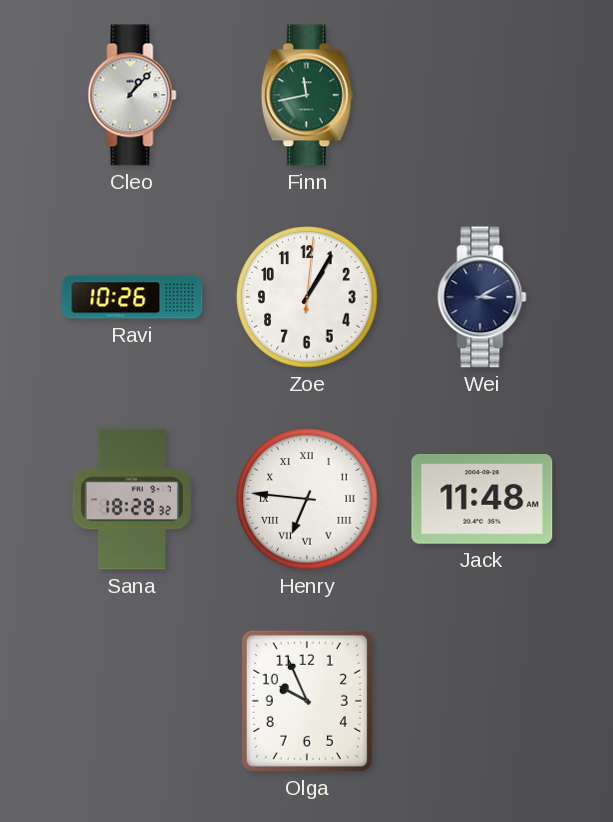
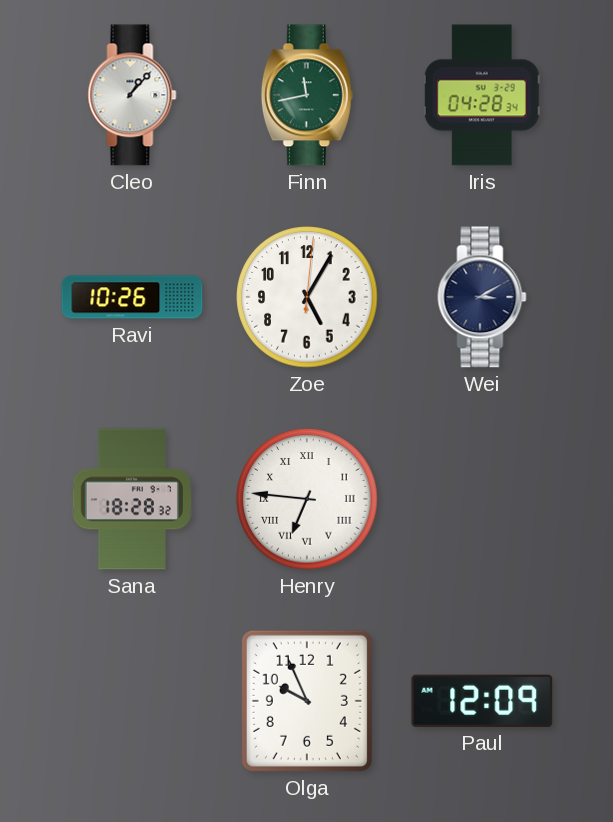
Iris: none -> 04:28 (482, 95)
Zoe: 1:05 -> 5:05 (307, 297)
Jack: 11:48 -> none (482, 500)
Paul: none -> 12:09 (482, 701)
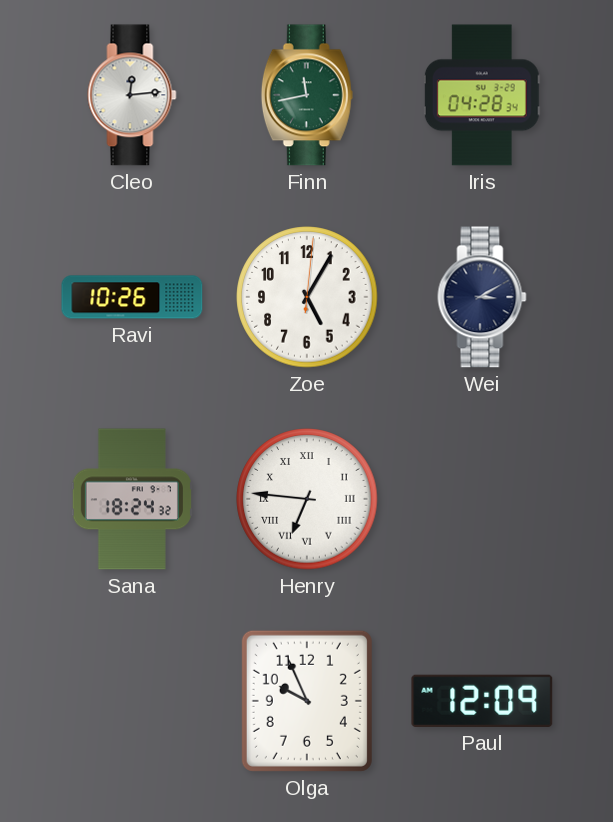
Cleo: 1:07 -> 12:14 (132, 95)
Sana: 18:28 -> 18:24 (132, 499)
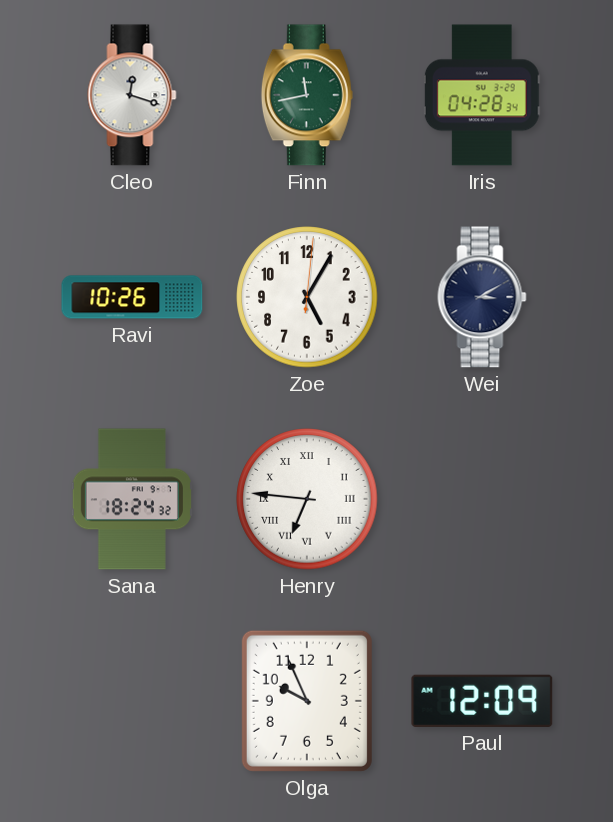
Cleo: 12:14 -> 12:18 (132, 95)
